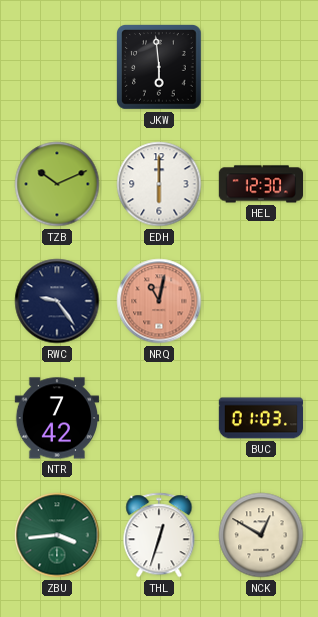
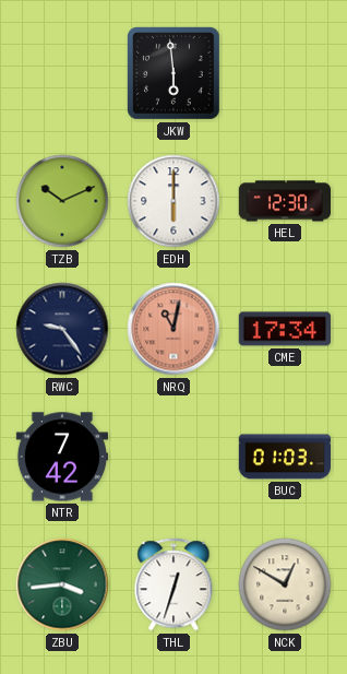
CME: none -> 17:34 (284, 329)
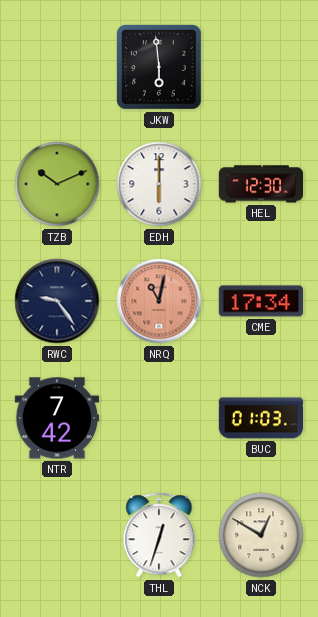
ZBU: 3:44 -> none (62, 584)
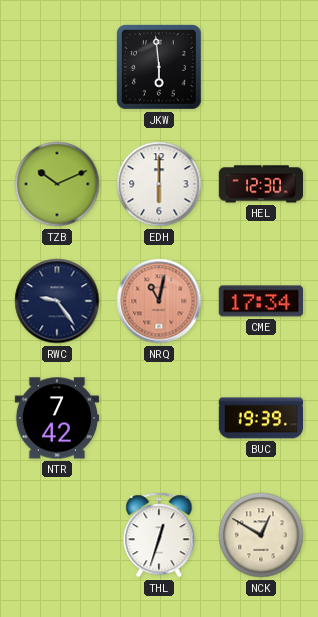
BUC: 01:03 -> 19:39 (261, 418)
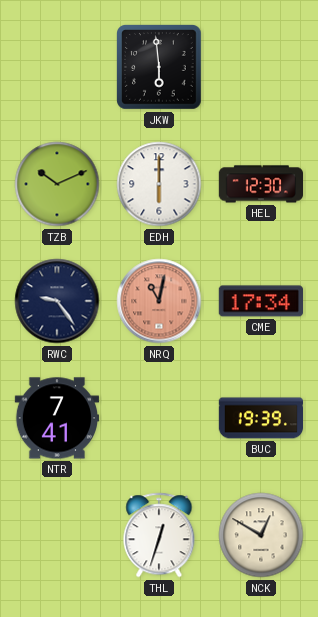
NTR: 7:42 -> 7:41 (56, 418)
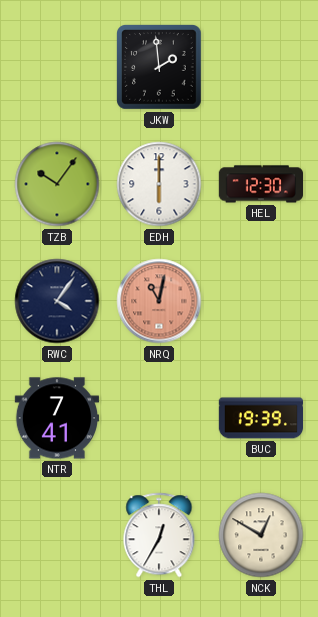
JKW: 5:59 -> 1:59 (160, 68)
TZB: 10:11 -> 10:06 (57, 184)
RWC: 9:24 -> 4:06 (57, 301)
CME: 17:34 -> none (260, 301)
THL: 12:33 -> 12:35 (159, 535)
